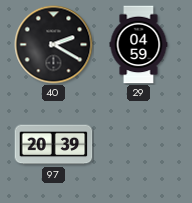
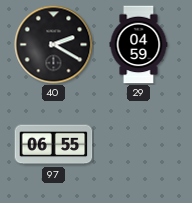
97: 20:39 -> 06:55 (54, 145)
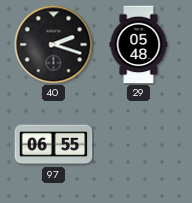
40: 2:20 -> 2:18 (54, 45)
29: 04:59 -> 05:48 (139, 45)
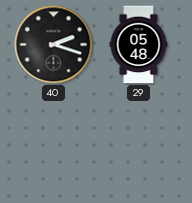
97: 06:55 -> none (54, 145)
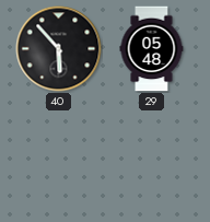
40: 2:18 -> 5:53 (59, 49)
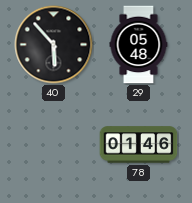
78: none -> 01:46 (139, 145)
